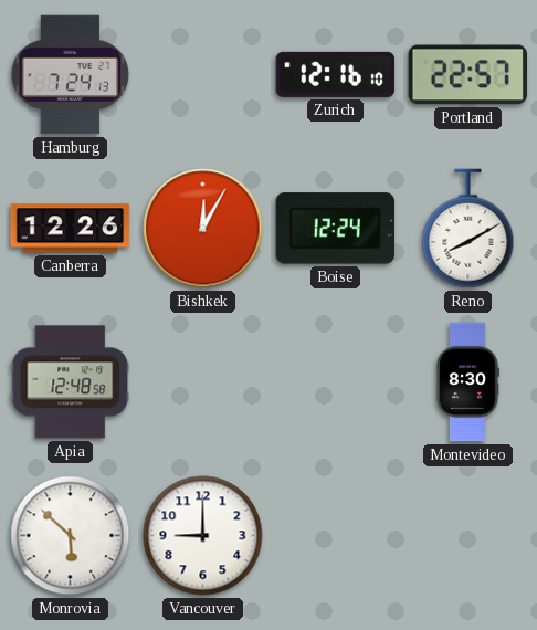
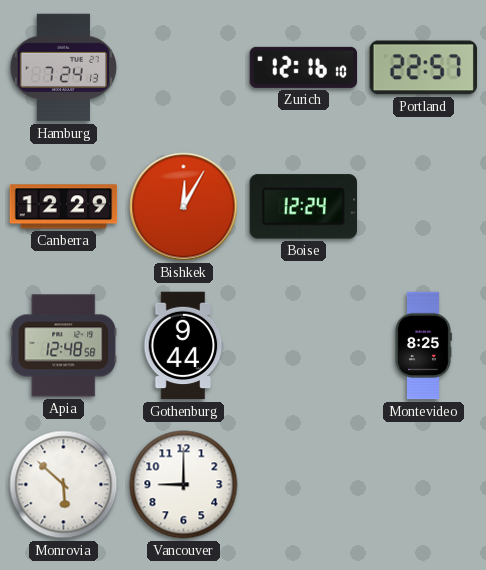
Canberra: 12:26 -> 12:29 (64, 207)
Reno: 8:10 -> none (468, 229)
Gothenburg: none -> 9:44 (183, 346)
Montevideo: 8:30 -> 8:25 (423, 346)
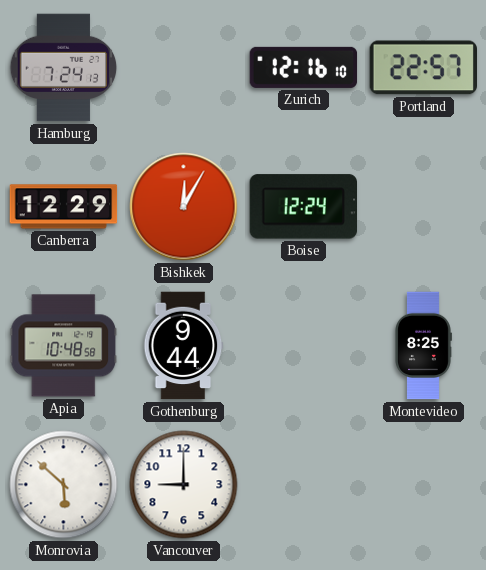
Apia: 12:48 -> 10:48 (64, 346)
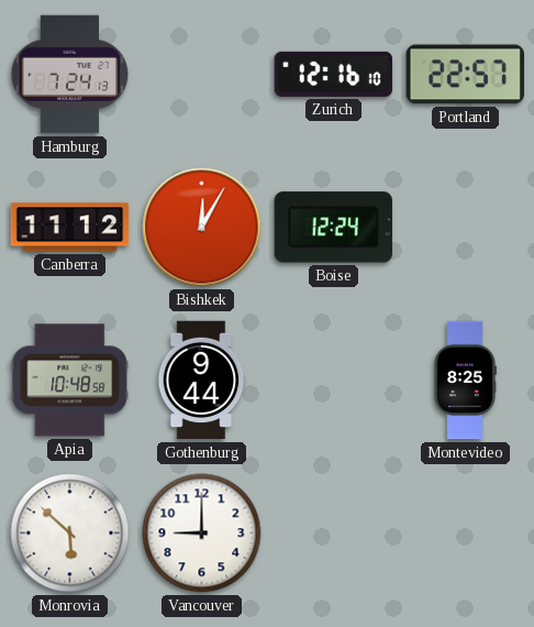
Canberra: 12:29 -> 11:12 (70, 228)
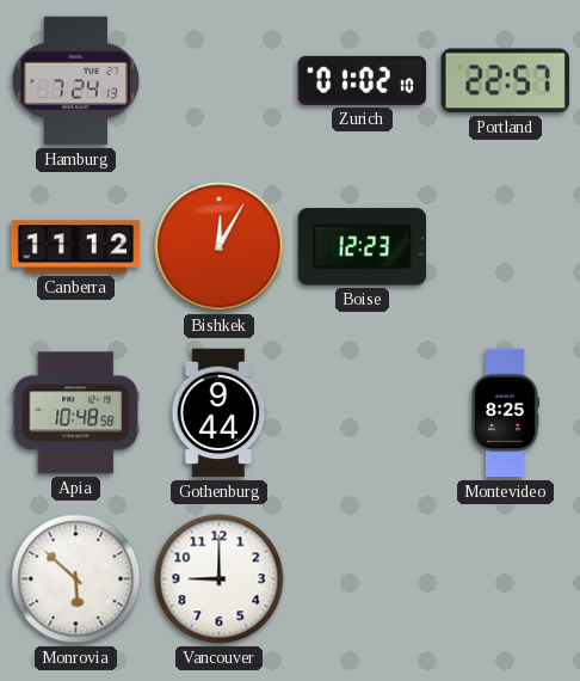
Zurich: 12:16 -> 01:02 (363, 80)
Boise: 12:24 -> 12:23 (362, 247)
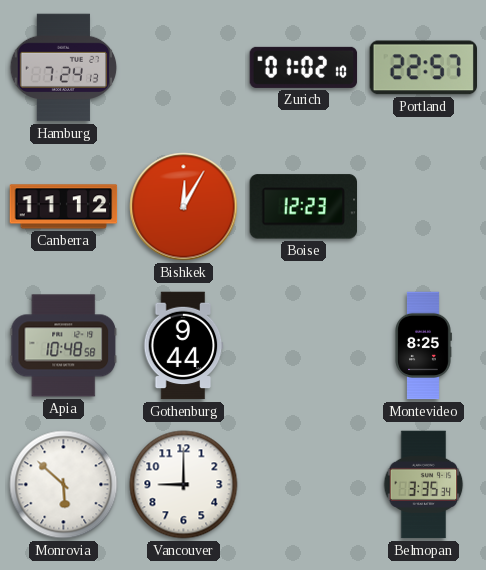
Belmopan: none -> 3:35 (424, 485)
